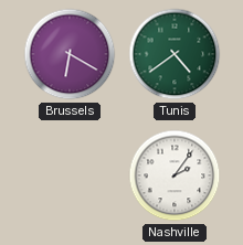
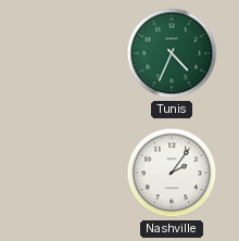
Brussels: 6:20 -> none (70, 54)
Tunis: 4:39 -> 4:34 (172, 53)
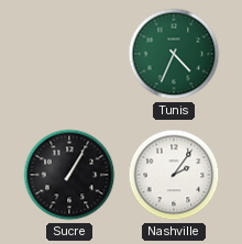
Sucre: none -> 1:05 (69, 175)
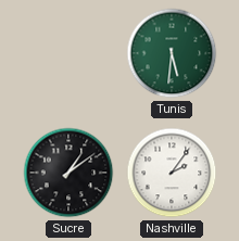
Tunis: 4:34 -> 5:31 (172, 53)
Sucre: 1:05 -> 1:09 (68, 173)
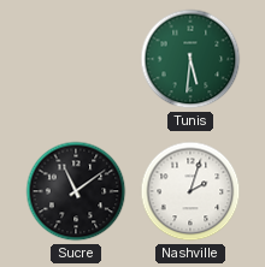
Sucre: 1:09 -> 11:09 (76, 191)
Nashville: 2:06 -> 2:03 (190, 191)
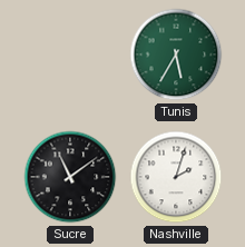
Tunis: 5:31 -> 5:35 (176, 55)
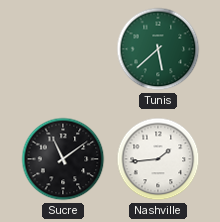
Tunis: 5:35 -> 5:38 (158, 49)
Nashville: 2:03 -> 1:44 (158, 159)
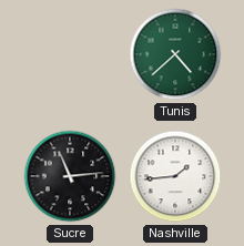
Tunis: 5:38 -> 4:38 (175, 54)
Sucre: 11:09 -> 11:14 (70, 176)
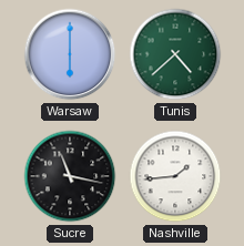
Warsaw: none -> 6:00 (70, 54)
Sucre: 11:14 -> 11:17 (70, 176)
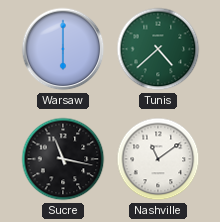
Nashville: 1:44 -> 11:09 (158, 159)
